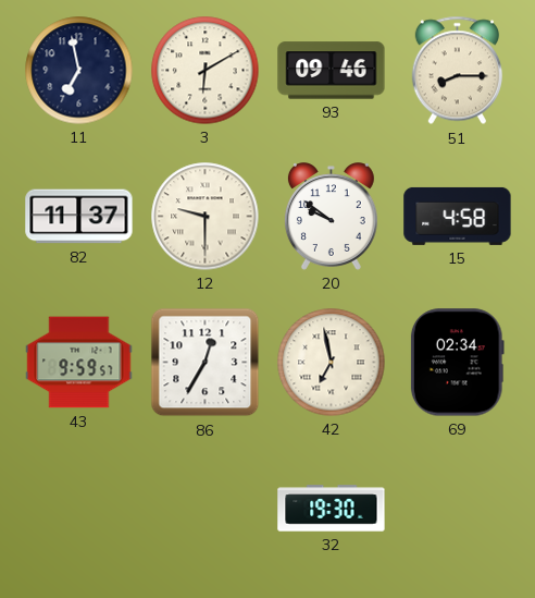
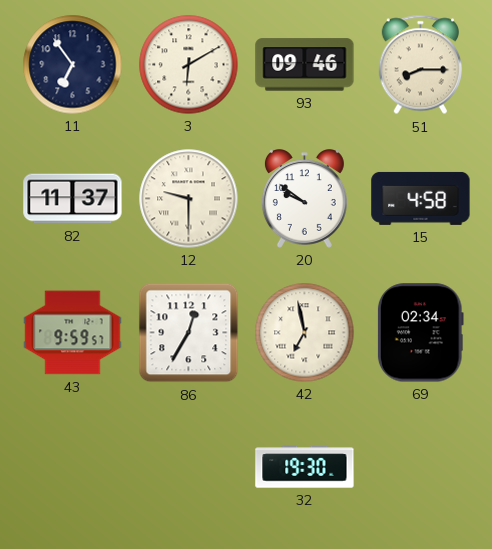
11: 6:58 -> 6:54 (73, 65)
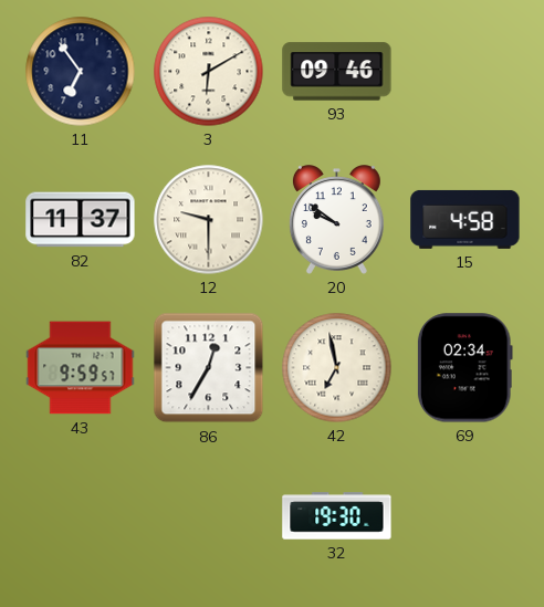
51: 8:15 -> none (420, 65)
